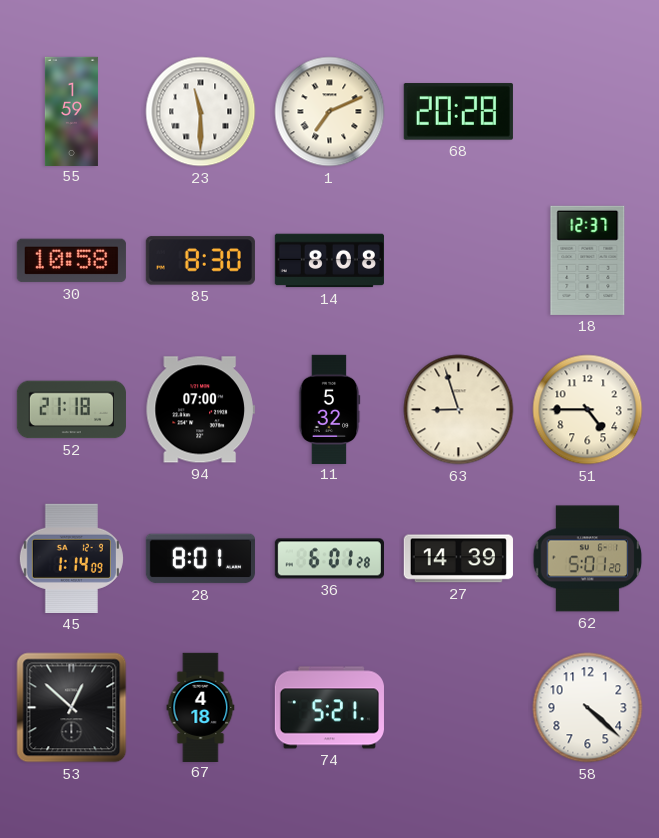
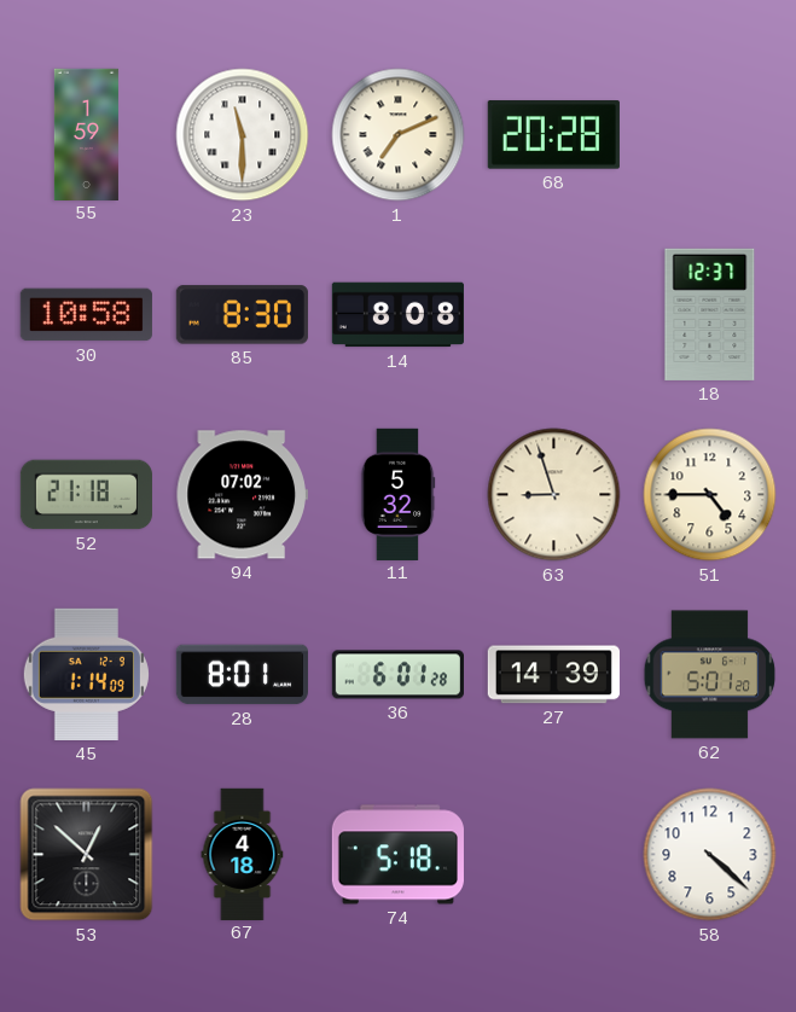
94: 07:00 -> 07:02 (242, 495)
74: 5:21 -> 5:18 (397, 855)
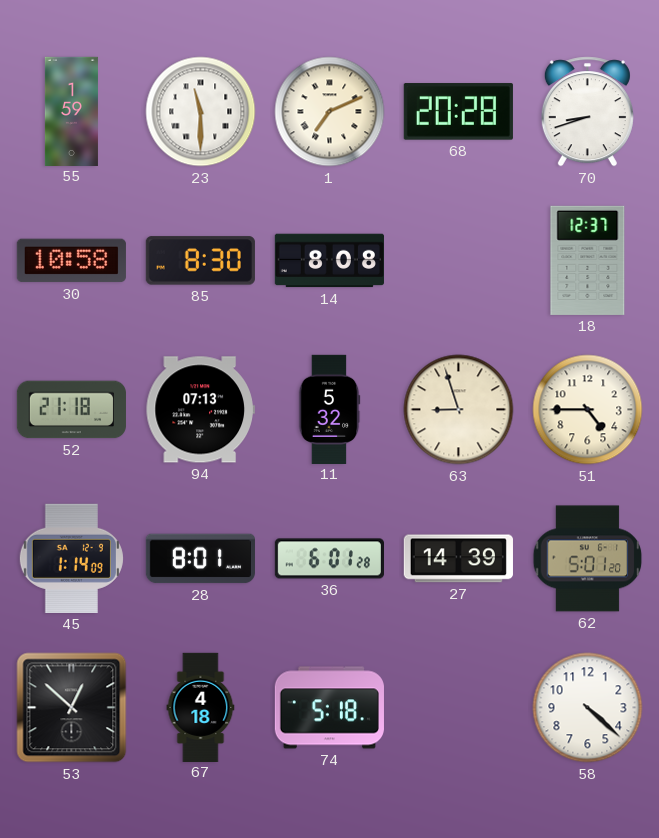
70: none -> 8:42 (587, 112)
94: 07:02 -> 07:13 (200, 410)
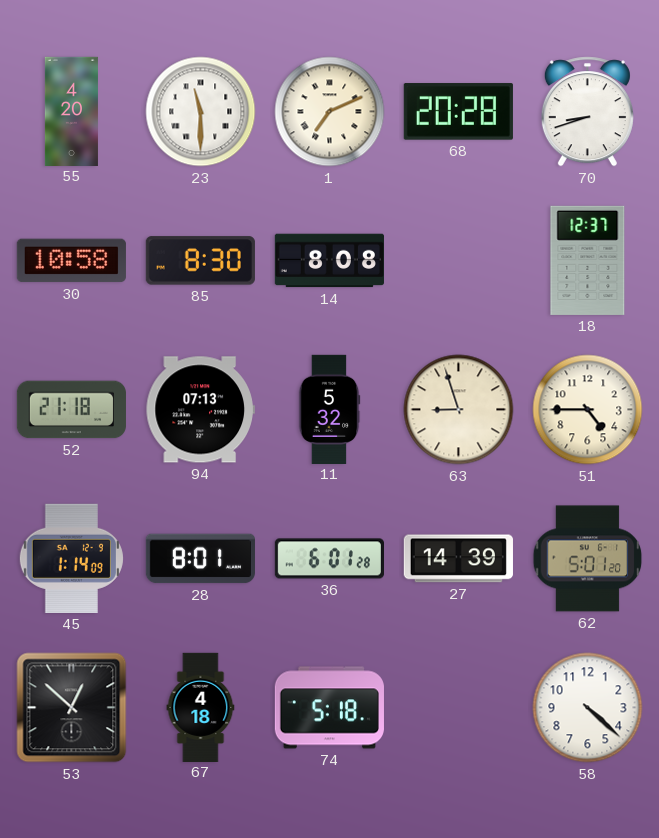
55: 1:59 -> 4:20 (71, 111)
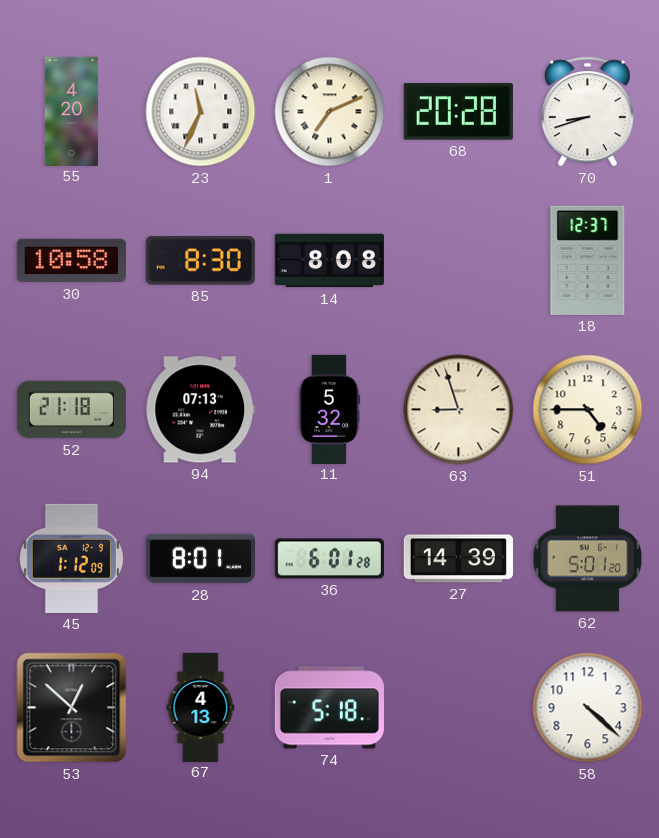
23: 11:30 -> 11:34 (201, 112)
45: 1:14 -> 1:12 (71, 558)
67: 4:18 -> 4:13 (201, 707)
